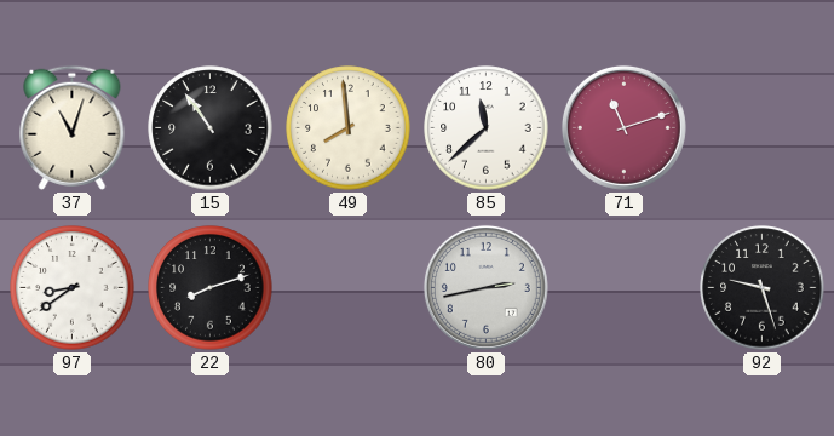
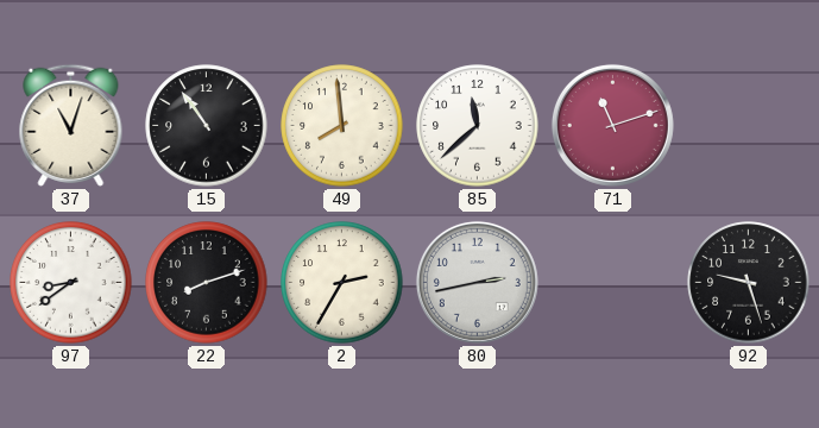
2: none -> 2:35 (342, 283)
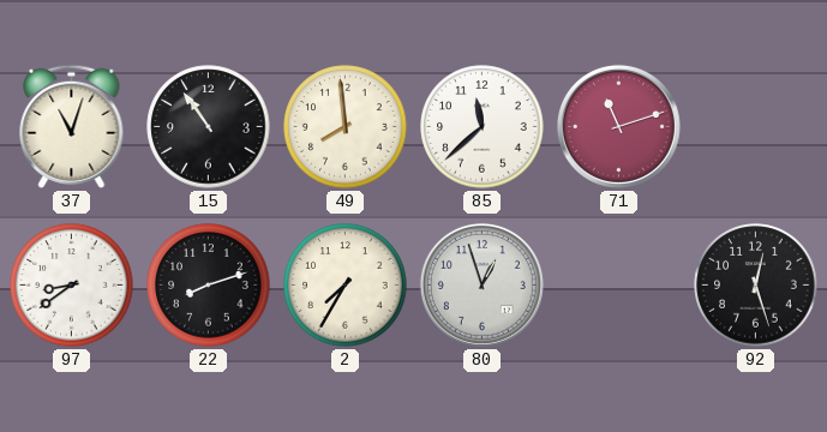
2: 2:35 -> 7:35 (346, 286)
80: 2:43 -> 12:57 (481, 284)
92: 9:27 -> 12:27 (756, 286)
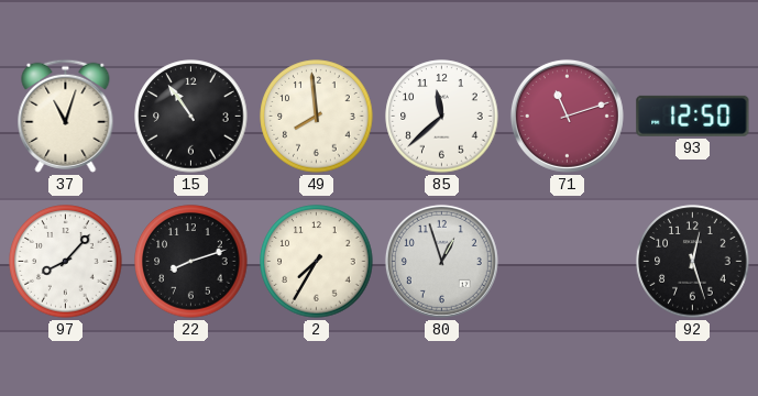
93: none -> 12:50 (693, 116)
97: 8:39 -> 8:07 (66, 262)
